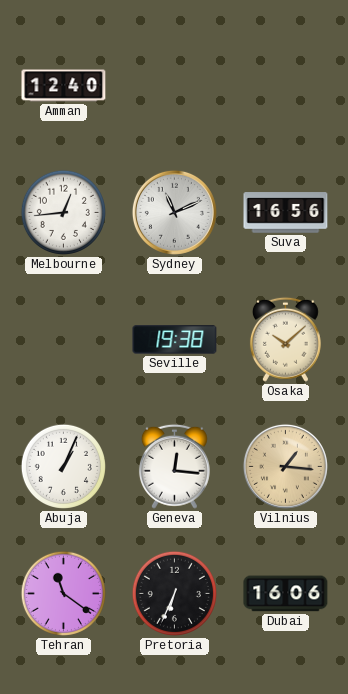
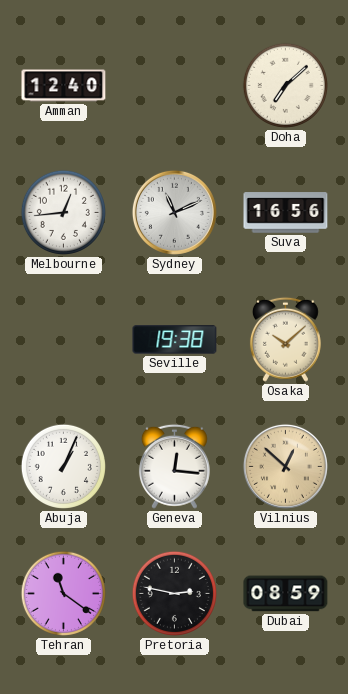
Doha: none -> 7:08 (285, 85)
Vilnius: 1:16 -> 12:52 (285, 466)
Pretoria: 6:34 -> 2:47 (174, 593)
Dubai: 16:06 -> 08:59 (286, 594)
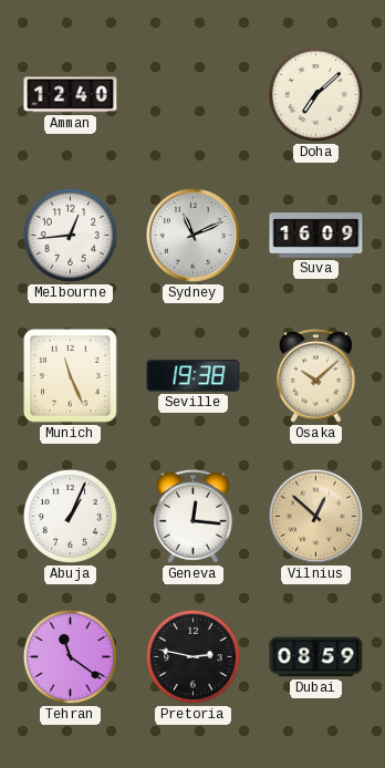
Suva: 16:56 -> 16:09 (316, 236)
Munich: none -> 11:26 (71, 376)
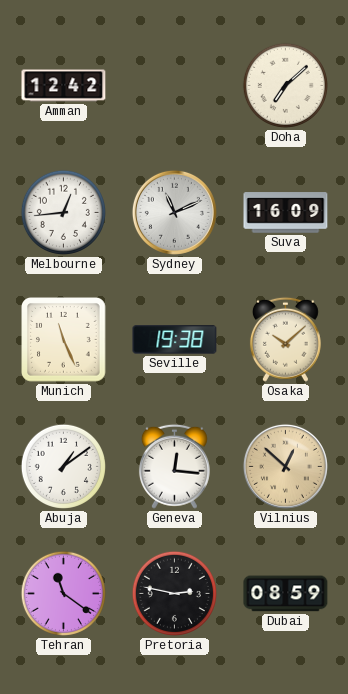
Amman: 12:40 -> 12:42 (64, 86)
Abuja: 1:04 -> 1:09 (63, 466)
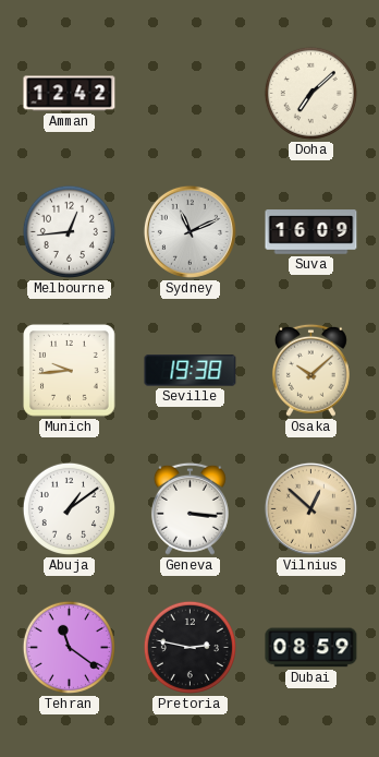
Munich: 11:26 -> 9:44 (70, 371)
Geneva: 12:16 -> 3:16 (189, 508)
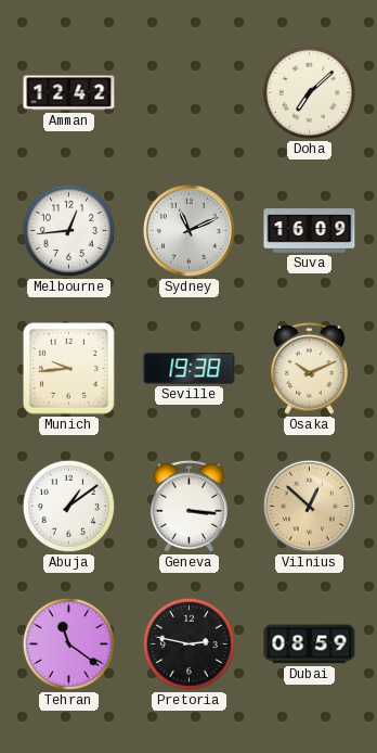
Osaka: 10:08 -> 10:11 (309, 368)
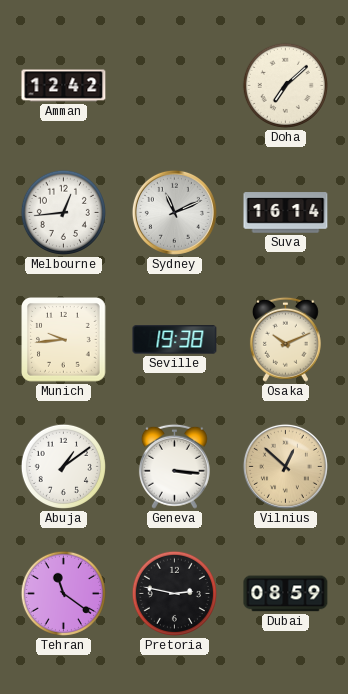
Suva: 16:09 -> 16:14 (286, 213)
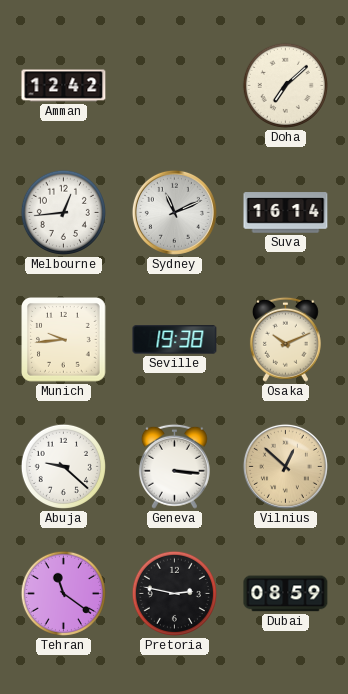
Abuja: 1:09 -> 9:22 (63, 466)
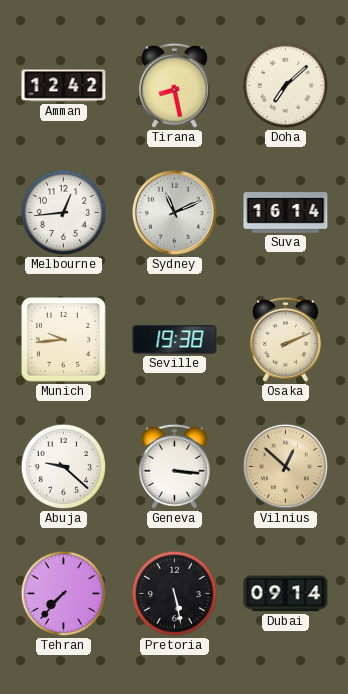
Tirana: none -> 8:28 (174, 85)
Osaka: 10:11 -> 2:11 (285, 339)
Tehran: 11:21 -> 7:37 (63, 593)
Pretoria: 2:47 -> 5:28 (174, 593)
Dubai: 08:59 -> 09:14 (286, 594)
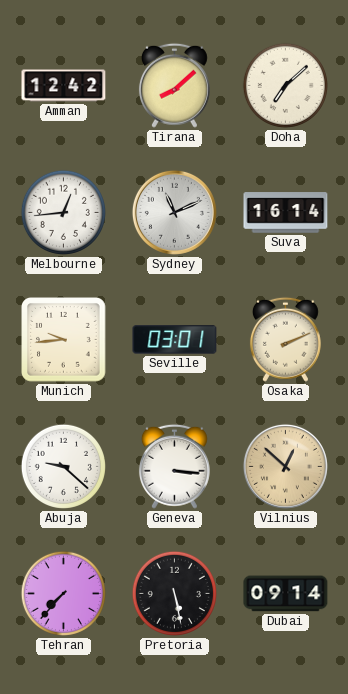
Tirana: 8:28 -> 8:08 (174, 85)
Seville: 19:38 -> 03:01 (175, 340)
